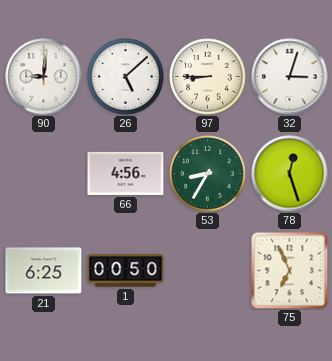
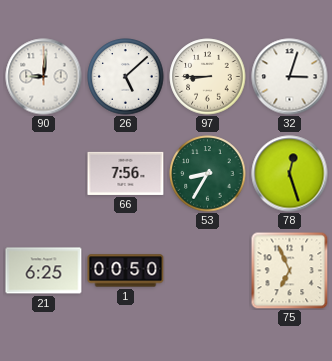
66: 4:56 -> 7:56 (126, 173)
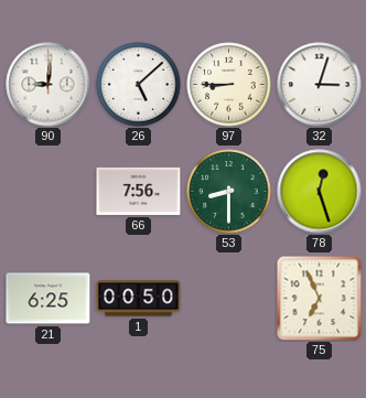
53: 8:35 -> 8:30 (229, 192)
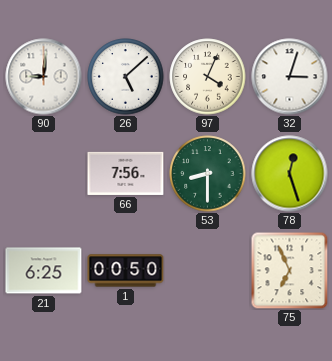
97: 8:45 -> 4:04 (208, 77)
